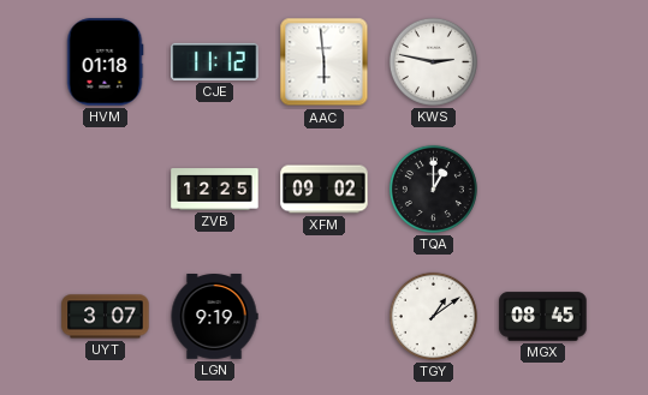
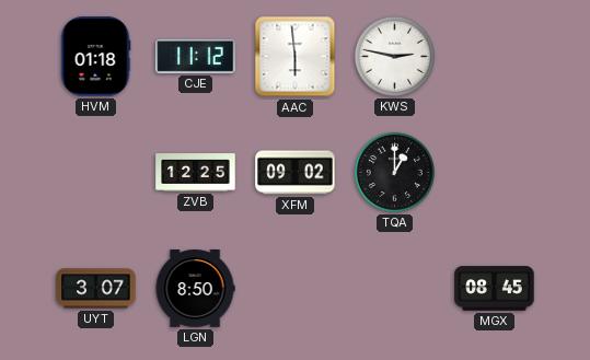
LGN: 9:19 -> 8:50 (195, 289)
TGY: 1:09 -> none (433, 316)
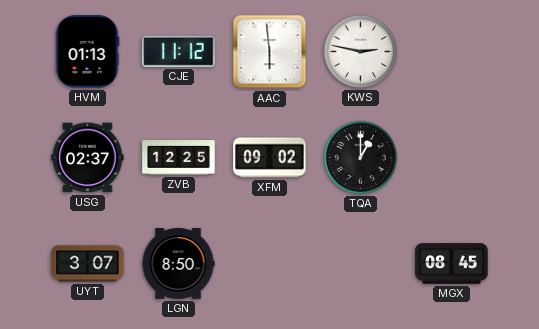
HVM: 01:18 -> 01:13 (87, 52)
USG: none -> 02:37 (88, 158)
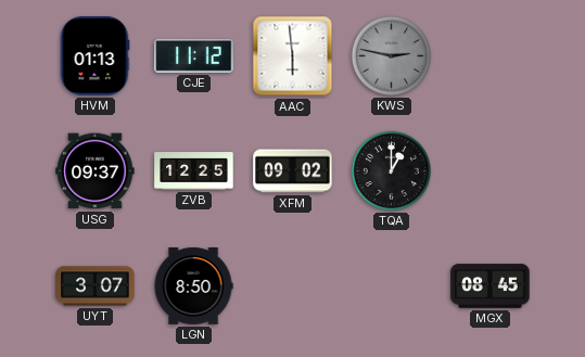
KWS dial: white -> grey (391, 55)
USG: 02:37 -> 09:37 (96, 171)
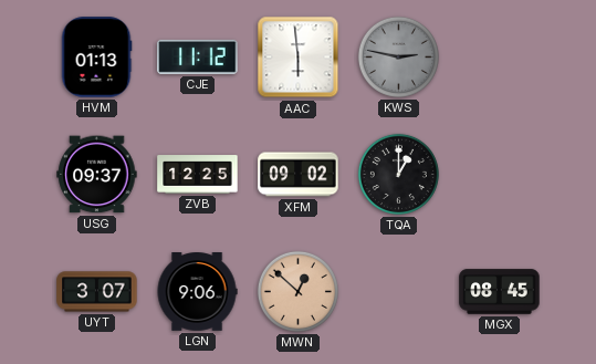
LGN: 8:50 -> 9:06 (197, 292)
MWN: none -> 12:52 (297, 291)
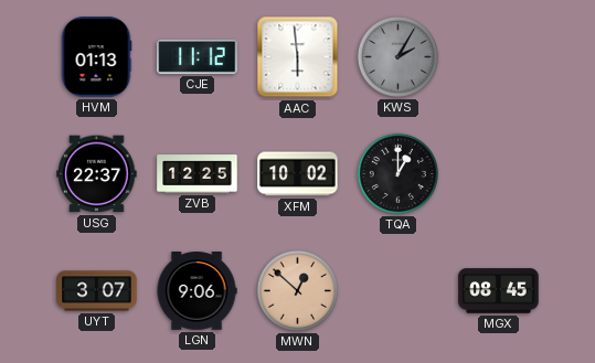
KWS: 2:47 -> 2:05 (397, 56)
USG: 09:37 -> 22:37 (97, 174)
XFM: 09:02 -> 10:02 (298, 174)
